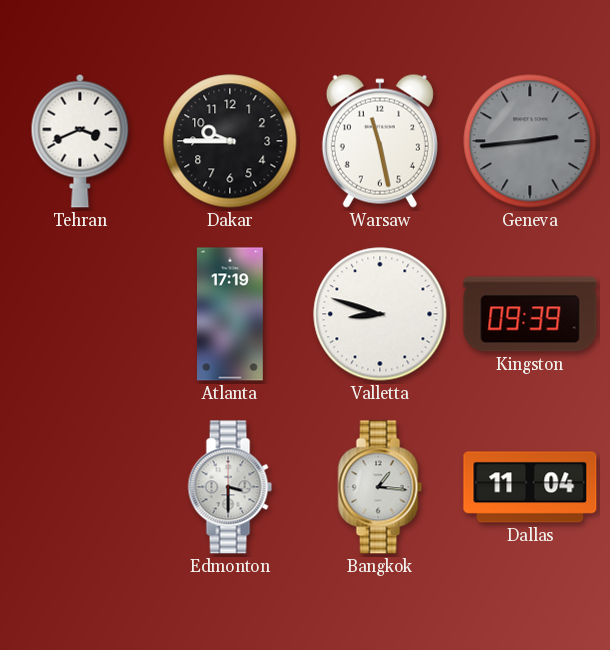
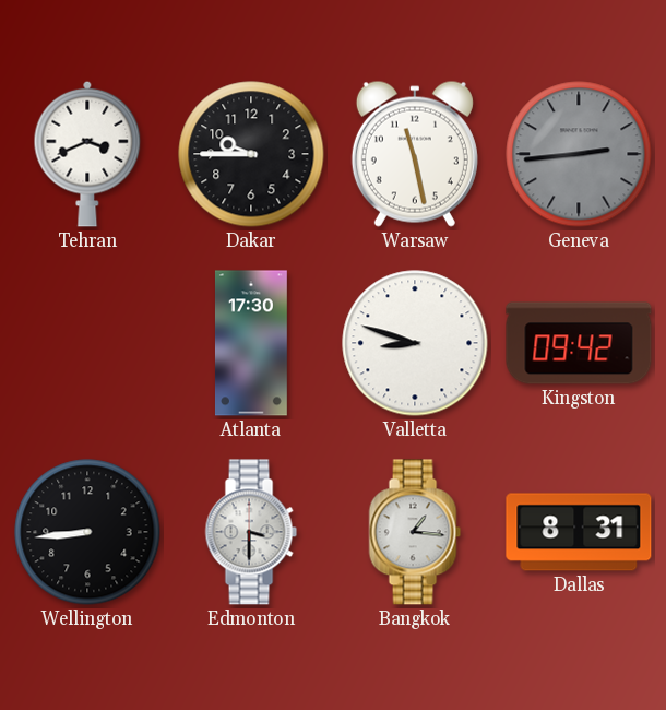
Atlanta: 17:19 -> 17:30 (251, 343)
Kingston: 09:39 -> 09:42 (579, 343)
Wellington: none -> 8:44 (87, 532)
Dallas: 11:04 -> 8:31 (579, 532)
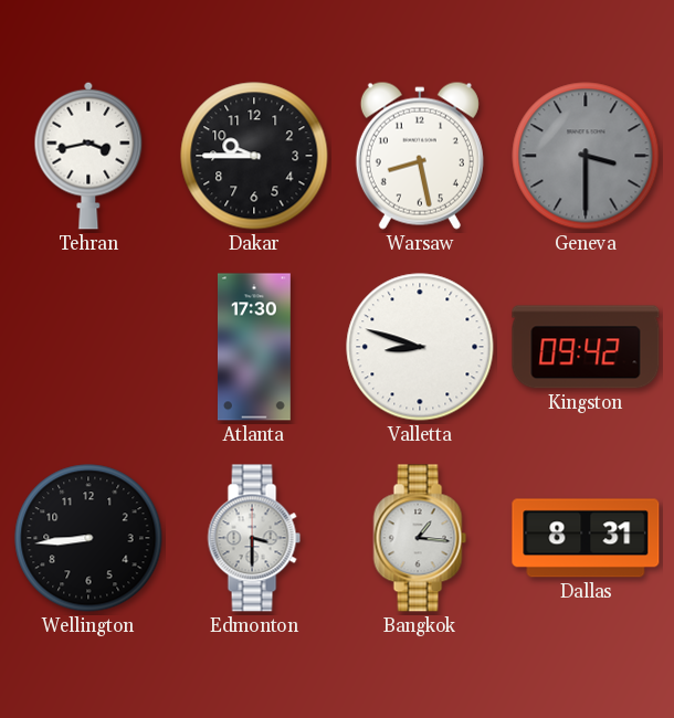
Tehran: 3:41 -> 3:43 (88, 156)
Warsaw: 11:28 -> 8:28 (420, 156)
Geneva: 2:44 -> 3:30 (586, 156)
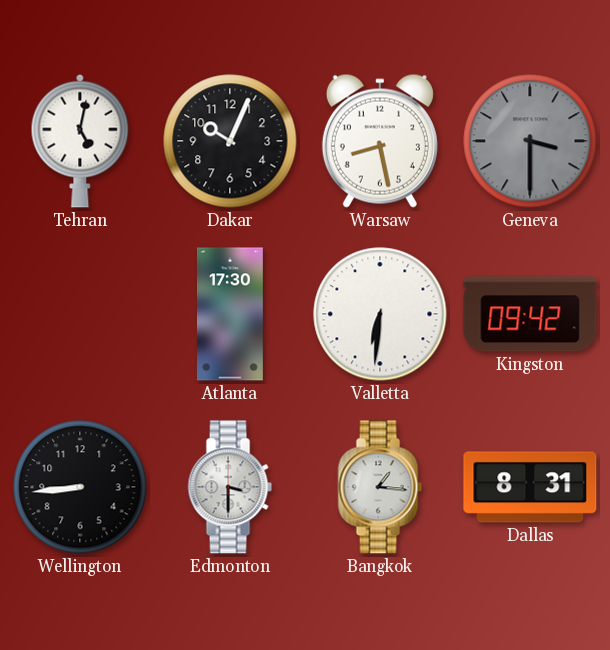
Tehran: 3:43 -> 5:02 (80, 141)
Dakar: 9:45 -> 10:04 (230, 141)
Valletta: 8:48 -> 6:31 (380, 314)
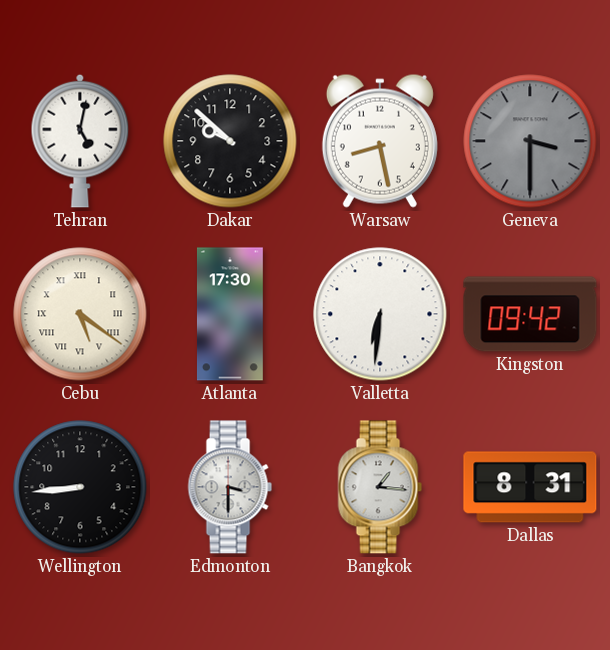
Dakar: 10:04 -> 9:52 (230, 141)
Cebu: none -> 5:21 (80, 314)
